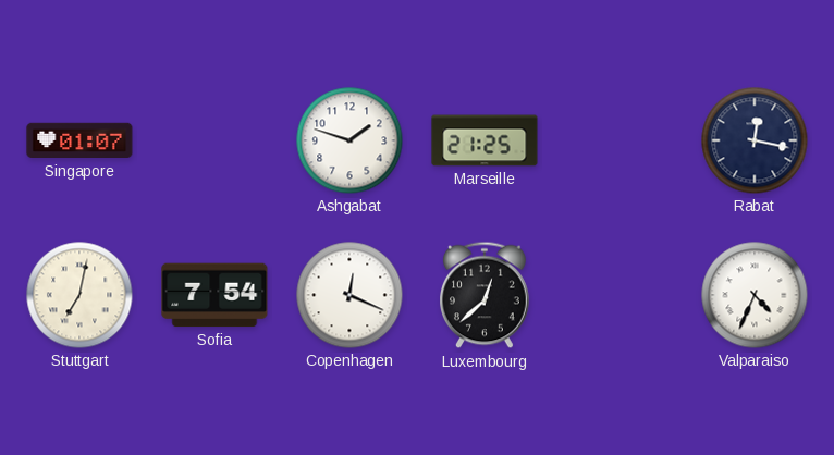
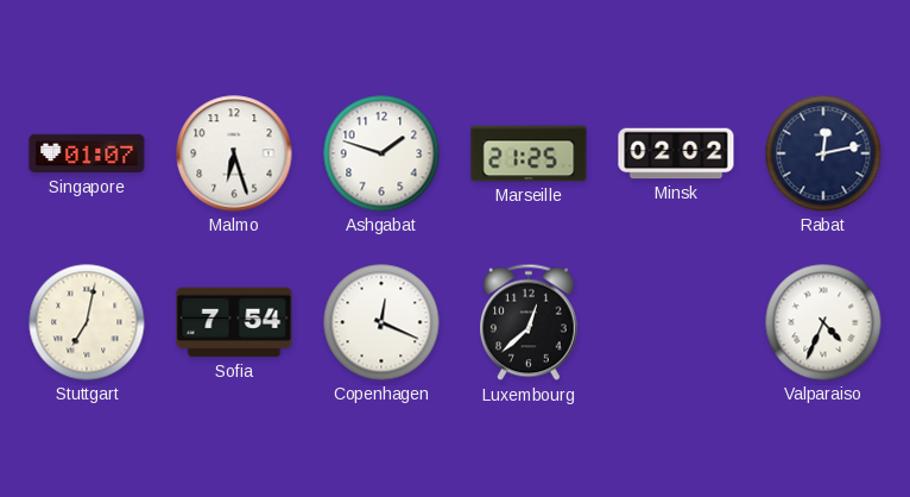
Malmo: none -> 6:27 (234, 153)
Minsk: none -> 02:02 (676, 153)
Rabat: 12:17 -> 12:13 (823, 153)
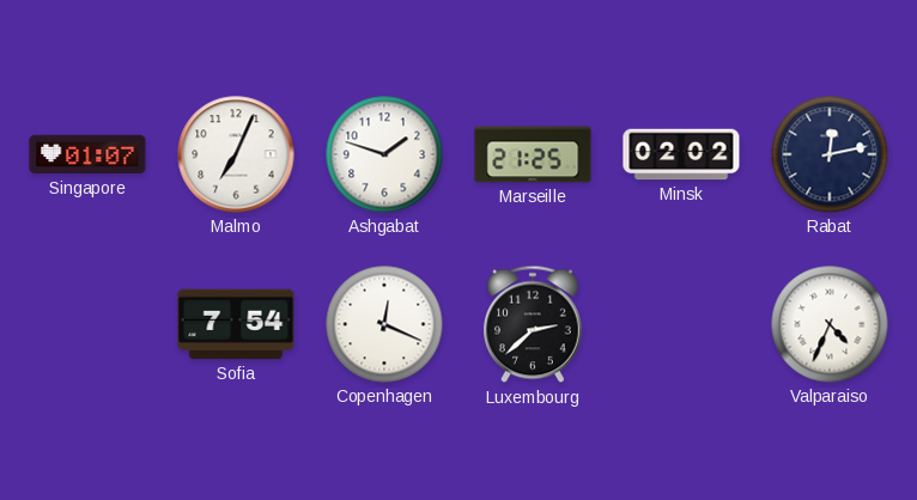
Malmo: 6:27 -> 7:04 (236, 154)
Stuttgart: 7:02 -> none (87, 322)
Luxembourg: 12:38 -> 2:38 (534, 324)
